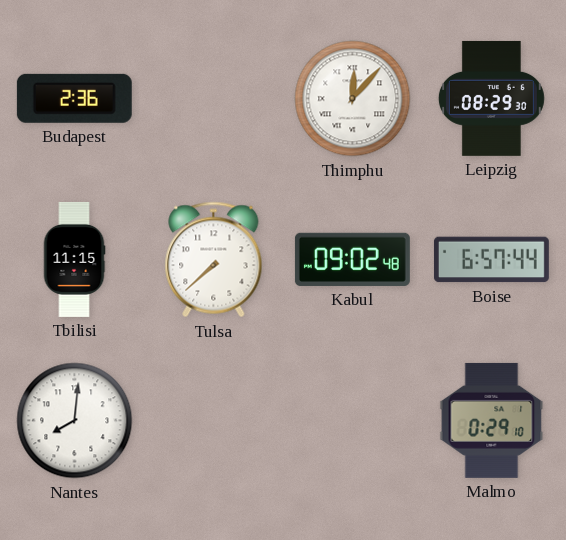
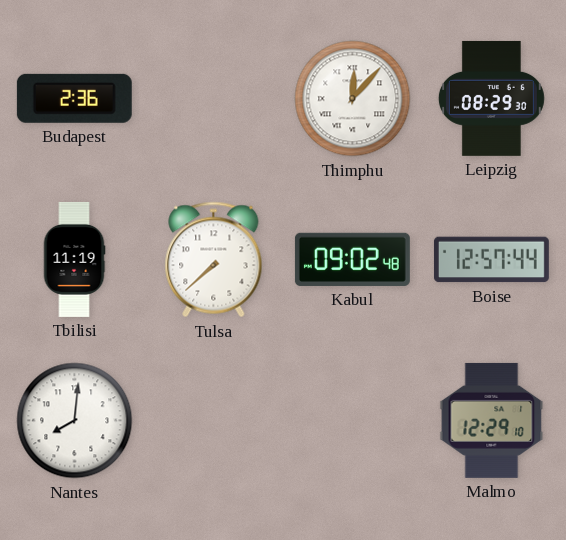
Tbilisi: 11:15 -> 11:19 (74, 259)
Boise: 6:57 -> 12:57 (491, 260)
Malmo: 0:29 -> 12:29 (492, 420)
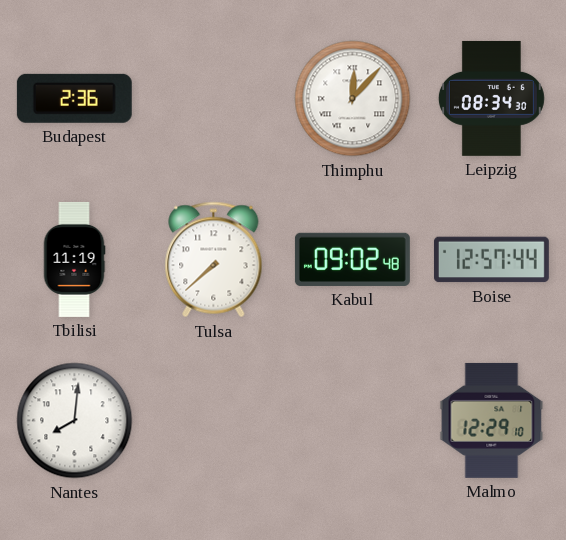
Leipzig: 08:29 -> 08:34 (491, 98)
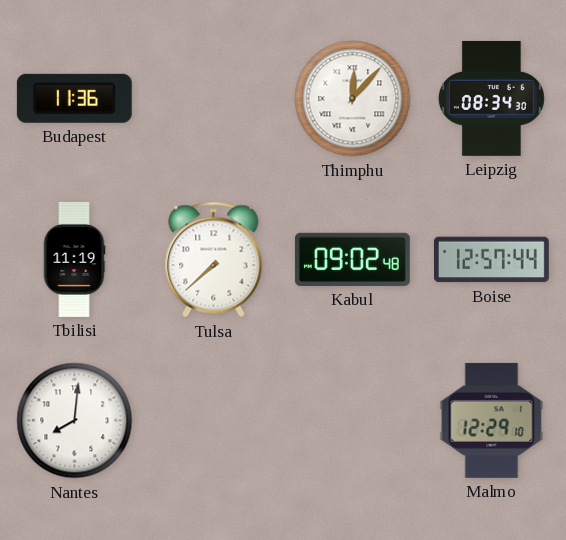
Budapest: 2:36 -> 11:36 (74, 98)
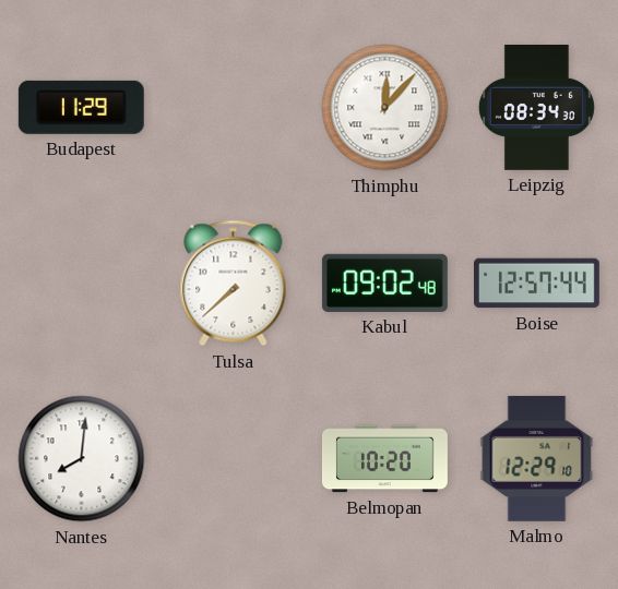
Budapest: 11:36 -> 11:29 (81, 107)
Tbilisi: 11:19 -> none (74, 259)
Belmopan: none -> 10:20 (384, 459)
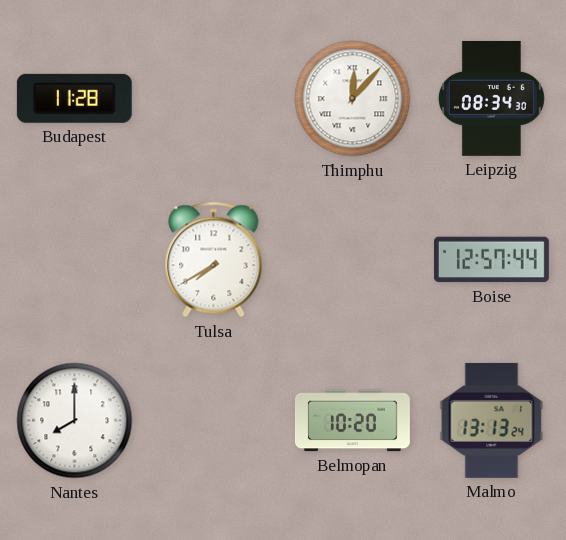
Budapest: 11:29 -> 11:28 (74, 98)
Tulsa: 7:38 -> 7:40 (214, 260)
Kabul: 09:02 -> none (384, 283)
Nantes: 8:01 -> 8:00 (75, 421)
Malmo: 12:29 -> 13:13 (492, 420)
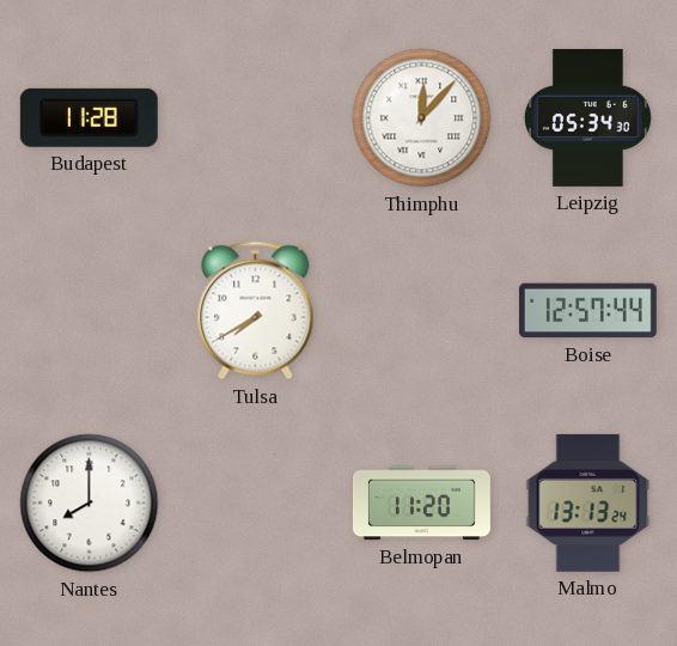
Leipzig: 08:34 -> 05:34 (587, 117)
Belmopan: 10:20 -> 11:20 (421, 504)
